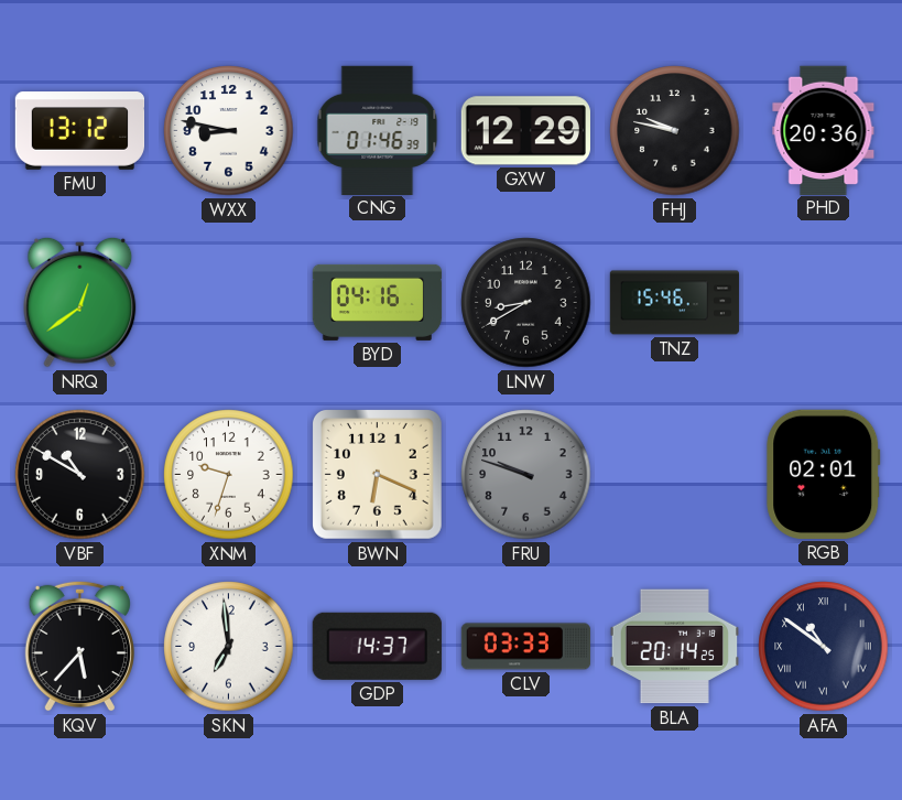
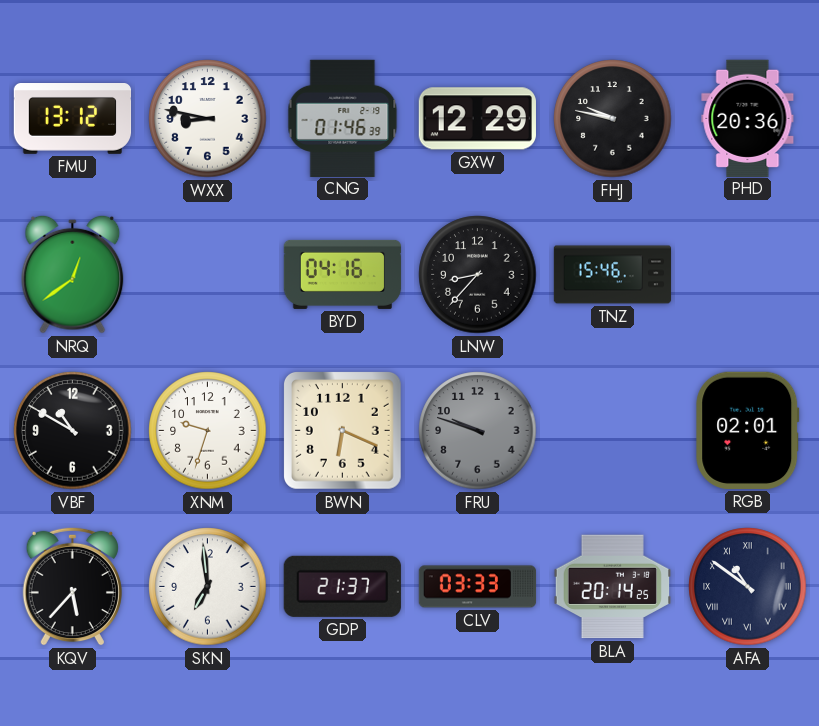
LNW: 8:40 -> 8:37 (478, 275)
GDP: 14:37 -> 21:37 (342, 586)
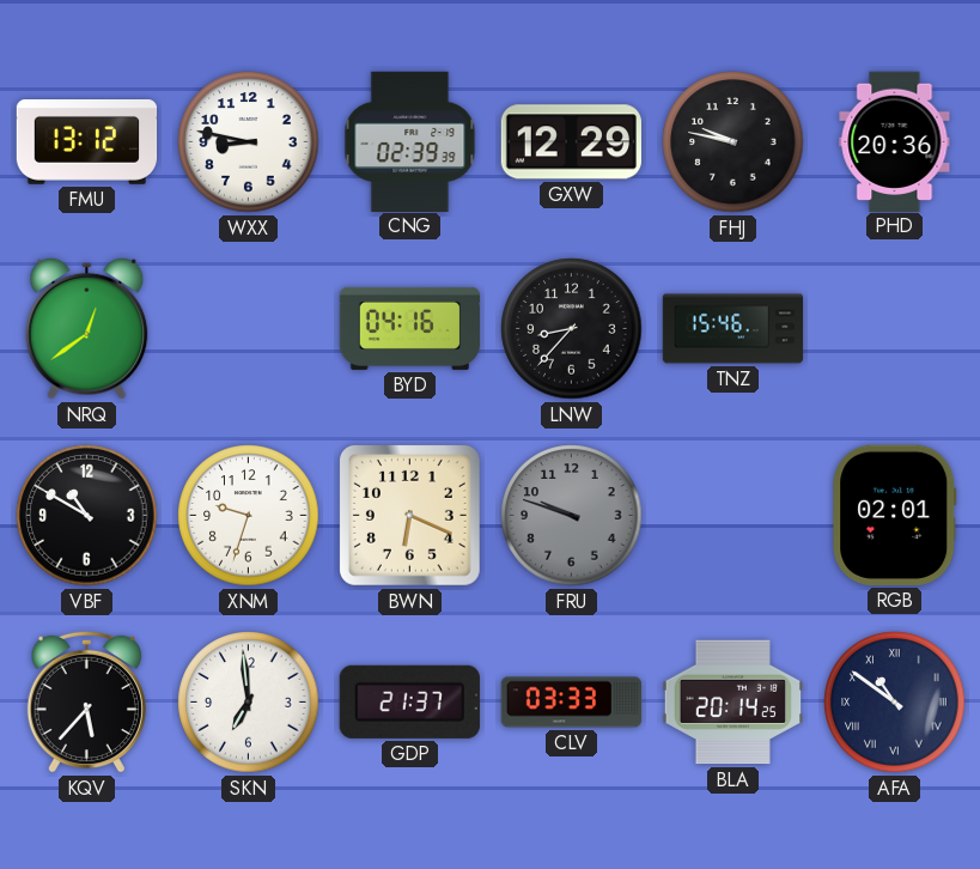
CNG: 01:46 -> 02:39 (410, 141)
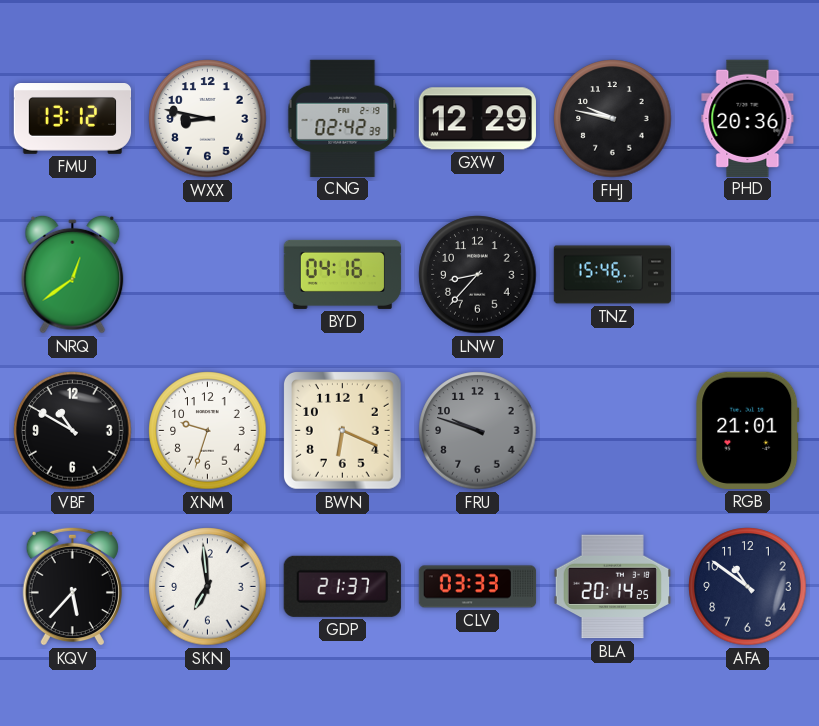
CNG: 02:39 -> 02:42 (343, 118)
RGB: 02:01 -> 21:01 (748, 430)
AFA numerals: Roman -> Arabic (748, 587)
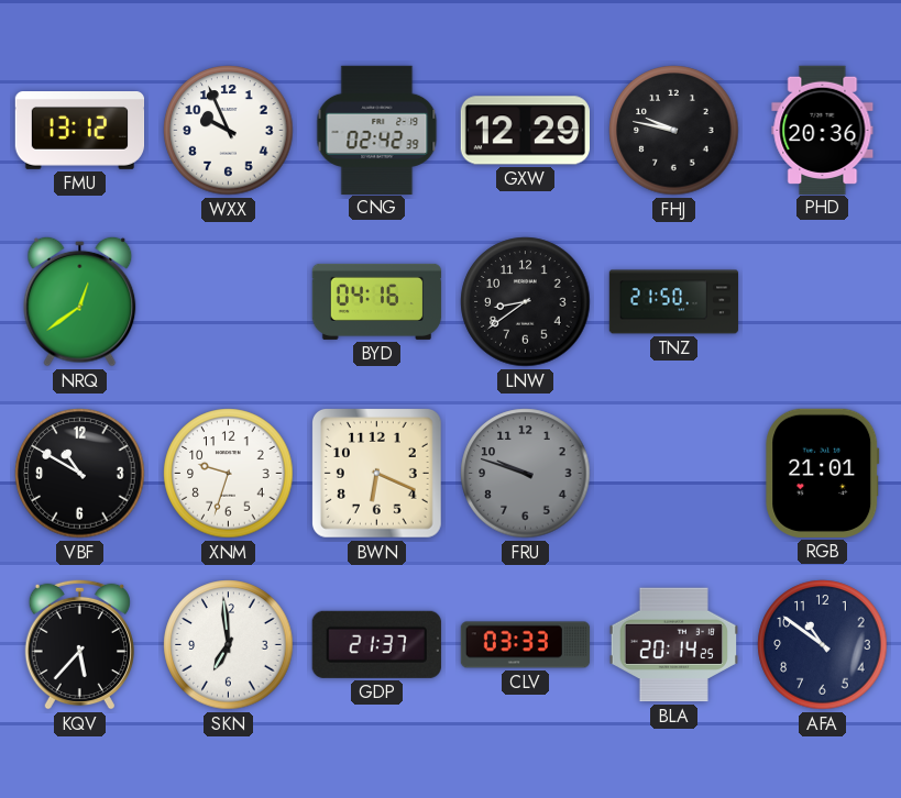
WXX: 8:47 -> 9:56 (229, 131)
LNW: 8:37 -> 8:39 (526, 302)
TNZ: 15:46 -> 21:50 (674, 302)
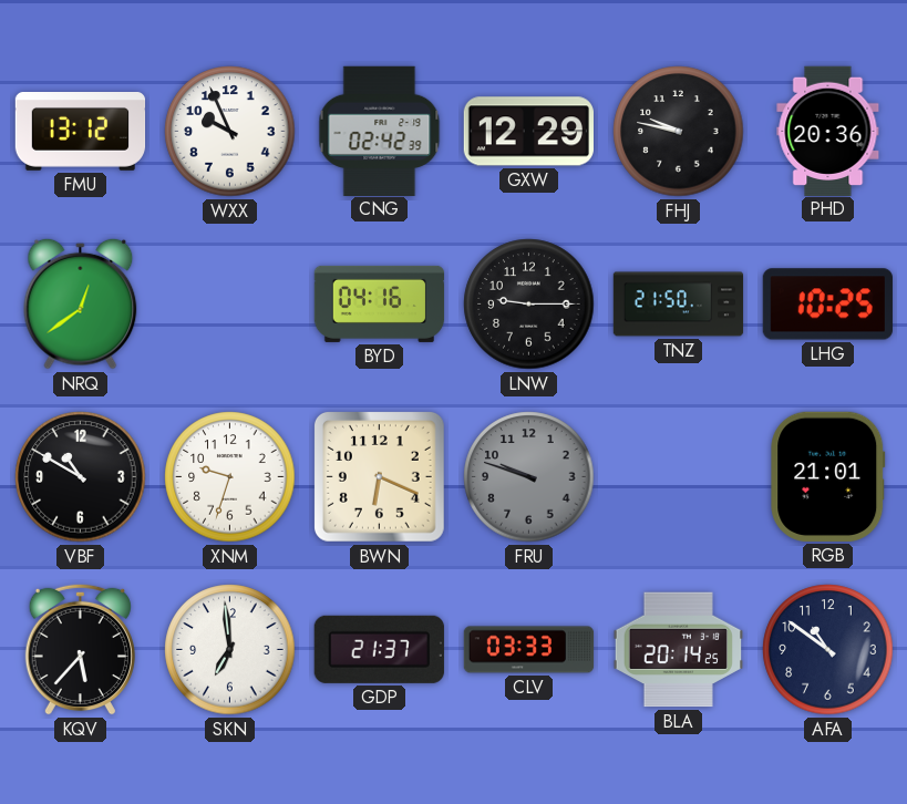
LNW: 8:39 -> 9:15 (529, 305)
LHG: none -> 10:25 (827, 305)
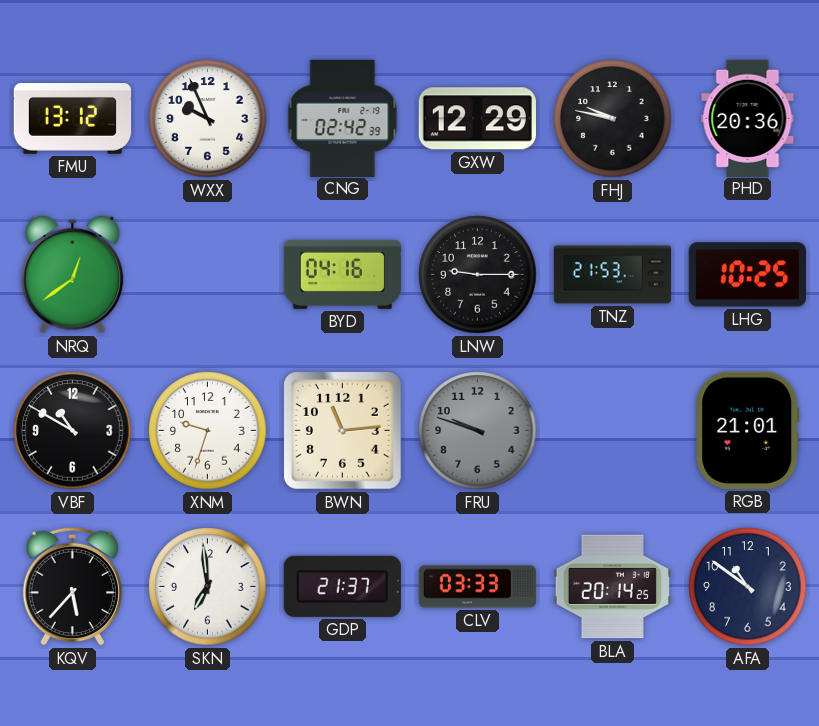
TNZ: 21:50 -> 21:53 (613, 275)
BWN: 6:19 -> 11:14 (342, 430)
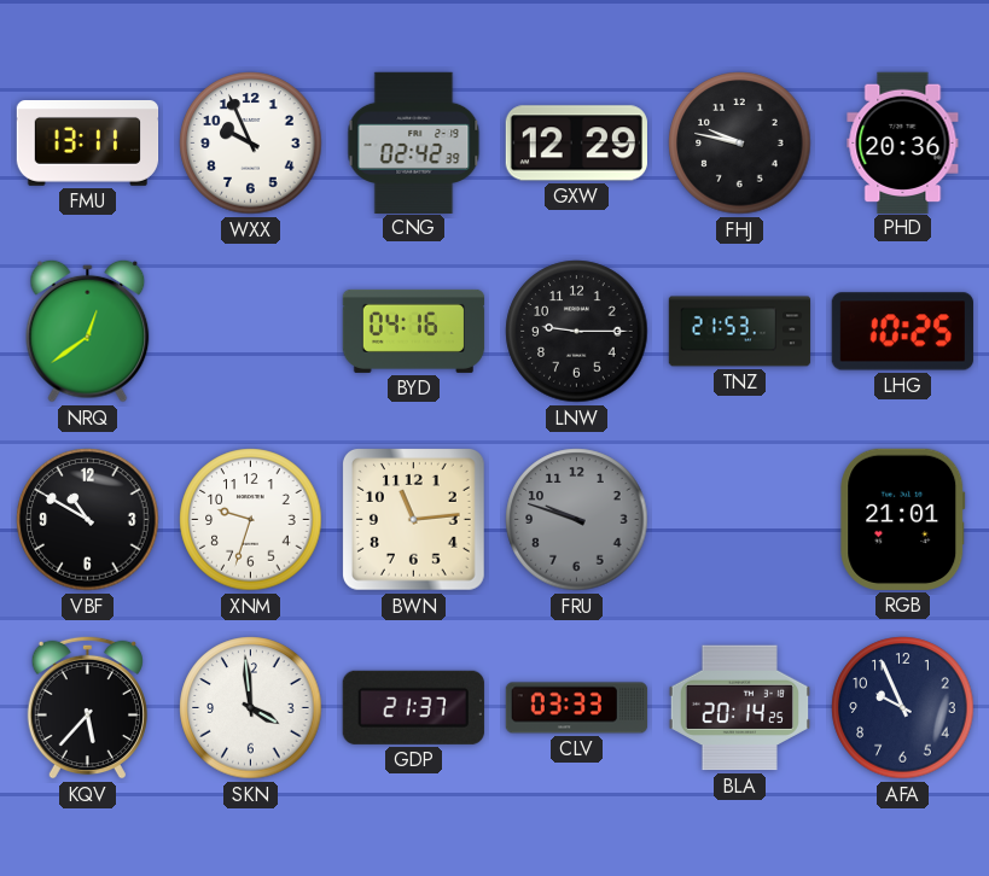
FMU: 13:12 -> 13:11 (88, 144)
SKN: 6:59 -> 3:59 (251, 708)
AFA: 10:51 -> 9:56 (903, 708)
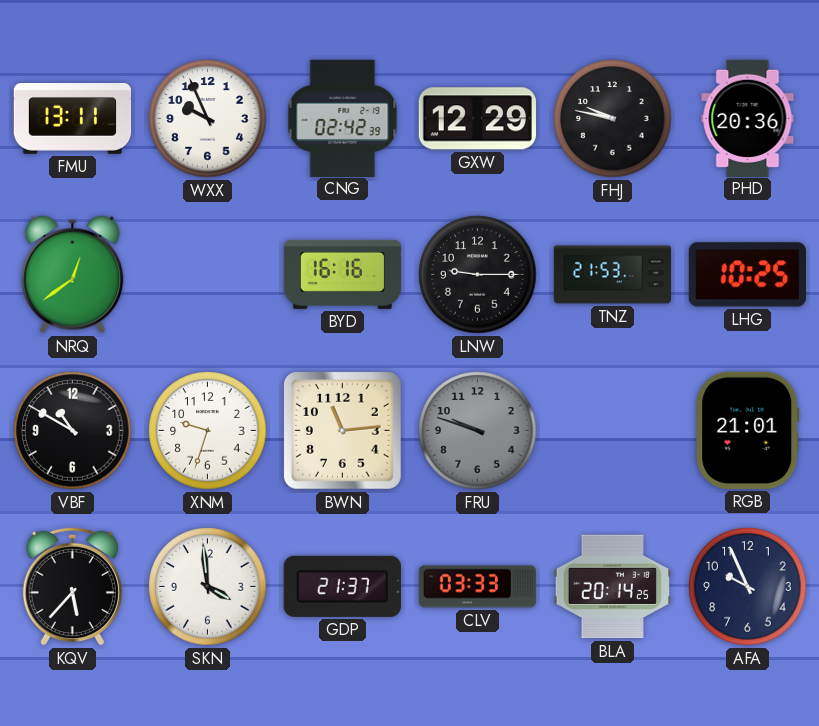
BYD: 04:16 -> 16:16 (343, 274)
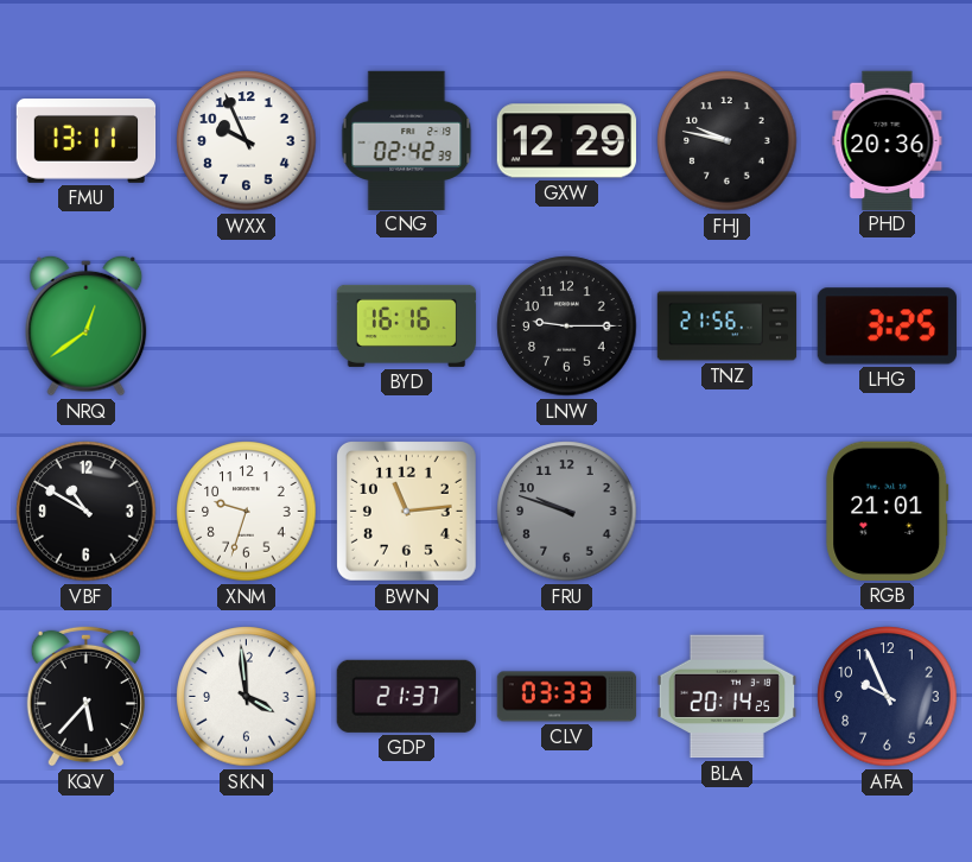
TNZ: 21:53 -> 21:56 (728, 327)
LHG: 10:25 -> 3:25 (887, 327)
